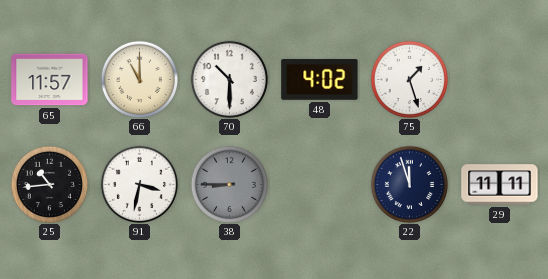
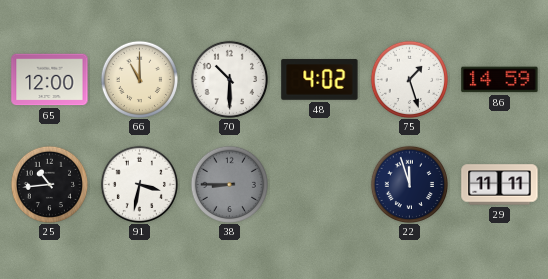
65: 11:57 -> 12:00 (50, 80)
86: none -> 14:59 (500, 80)
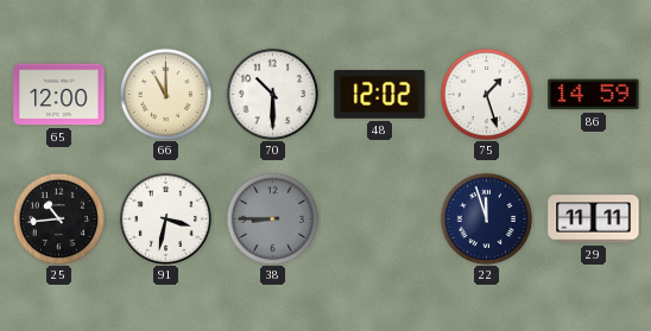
48: 4:02 -> 12:02 (380, 95)
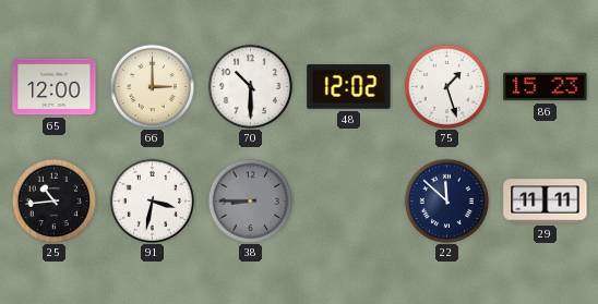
66: 11:00 -> 3:00 (152, 86)
86: 14:59 -> 15:23 (546, 87)
22: 11:57 -> 11:52 (446, 200)
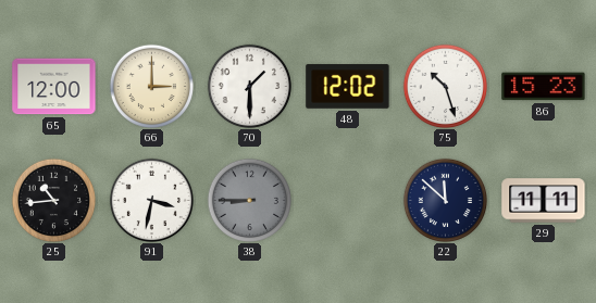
70: 10:30 -> 1:30 (249, 86)
75: 1:27 -> 10:27 (445, 86)
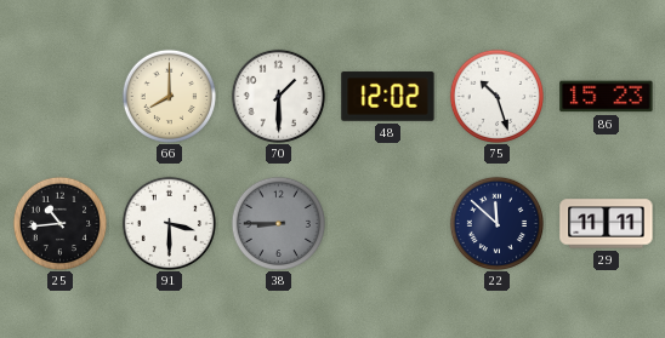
65: 12:00 -> none (54, 87)
66: 3:00 -> 8:00 (169, 96)
91: 3:32 -> 3:30 (169, 223)
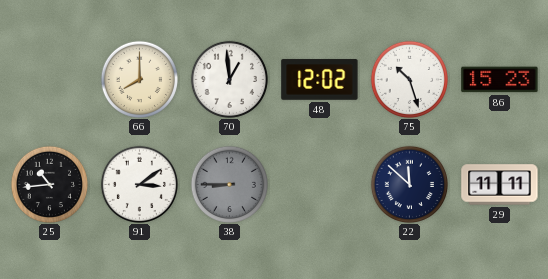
70: 1:30 -> 12:59 (229, 79)
91: 3:30 -> 3:09 (139, 184)
